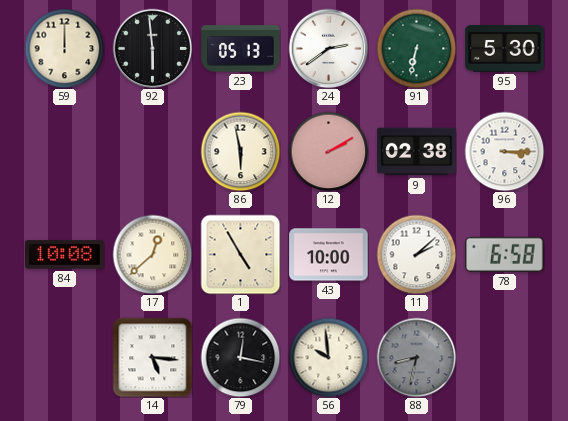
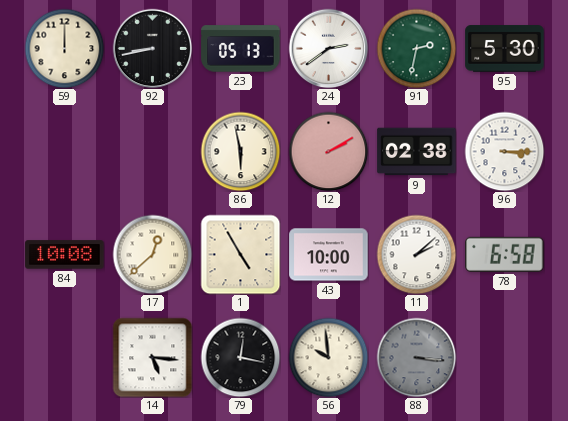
92: 5:59 -> 8:43 (152, 48)
91: 6:32 -> 2:32 (416, 48)
88: 8:32 -> 3:16 (416, 357)
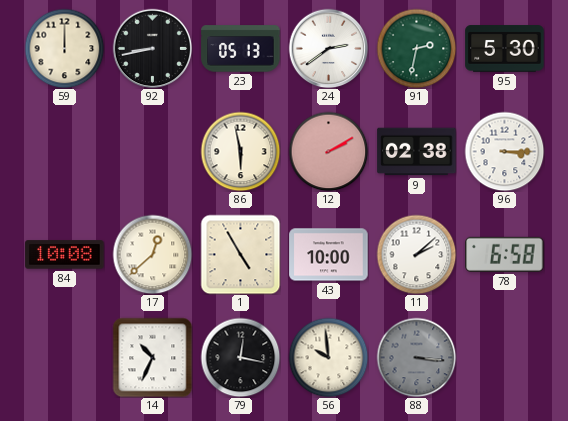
14: 5:16 -> 10:34 (152, 357)
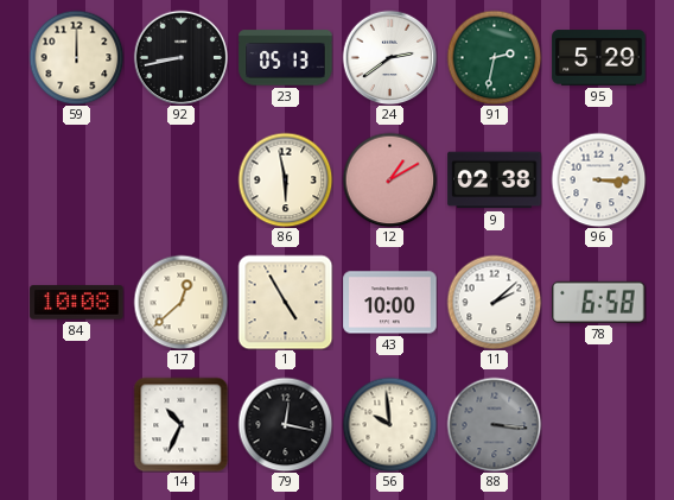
95: 5:30 -> 5:29 (599, 58)
12: 2:10 -> 1:10 (389, 179)
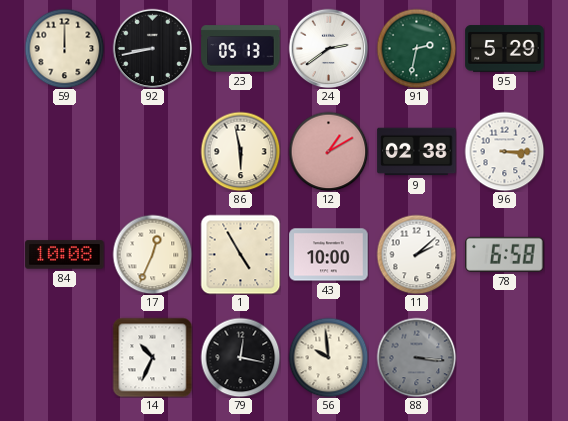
17: 12:38 -> 12:34 (152, 254)
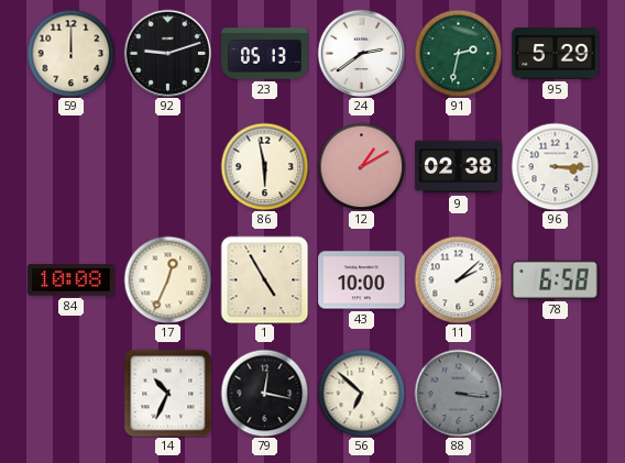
92: 8:43 -> 9:12 (167, 53)
56: 9:59 -> 6:52 (361, 393)
